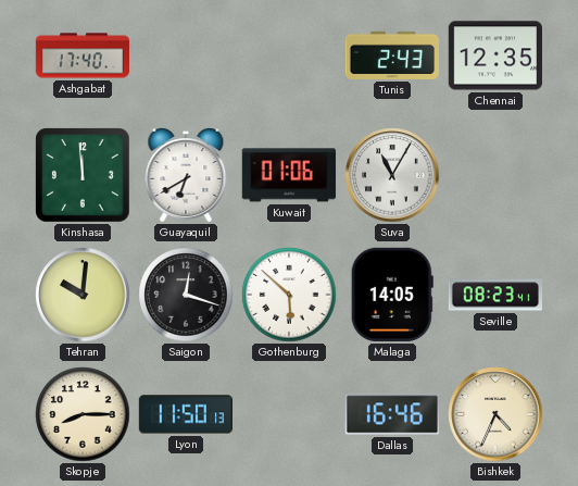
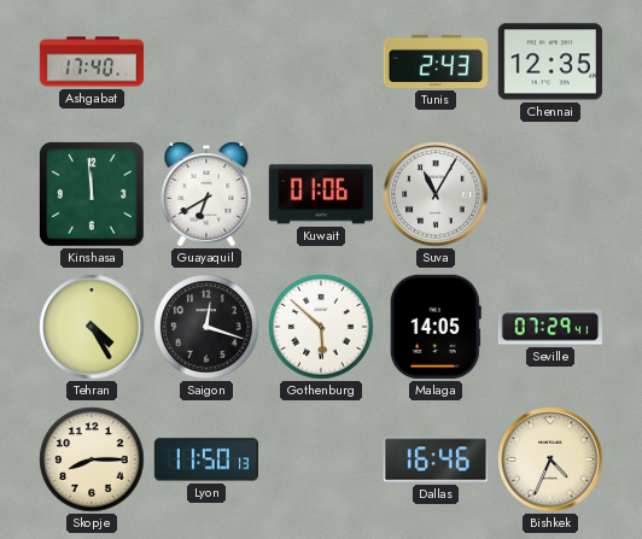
Tehran: 10:01 -> 4:25 (92, 327)
Seville: 08:23 -> 07:29 (549, 327)
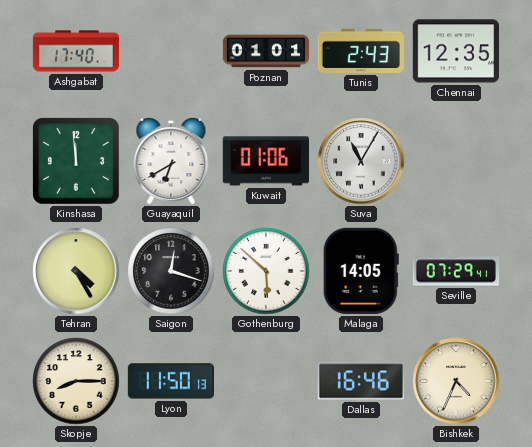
Poznan: none -> 01:01 (266, 51)
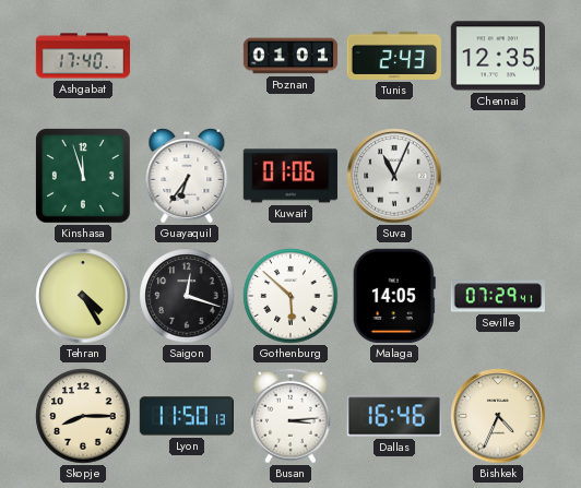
Kinshasa: 11:59 -> 11:57 (84, 177)
Guayaquil: 6:40 -> 6:36 (187, 176)
Suva: 11:05 -> 11:04 (394, 176)
Busan: none -> 3:14 (290, 416)
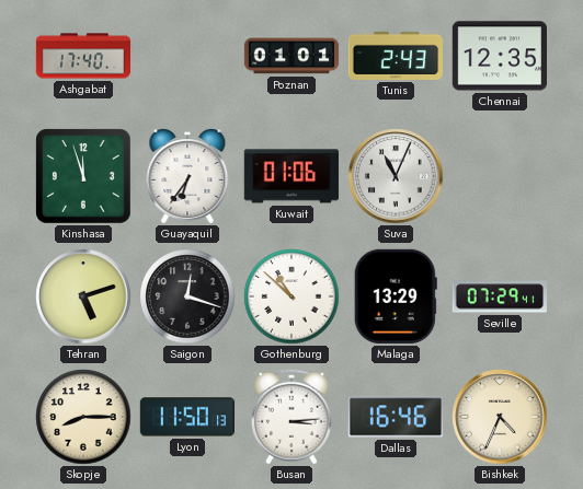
Tehran: 4:25 -> 5:12 (83, 296)
Gothenburg: 5:52 -> 10:52 (291, 296)
Malaga: 14:05 -> 13:29 (396, 296)
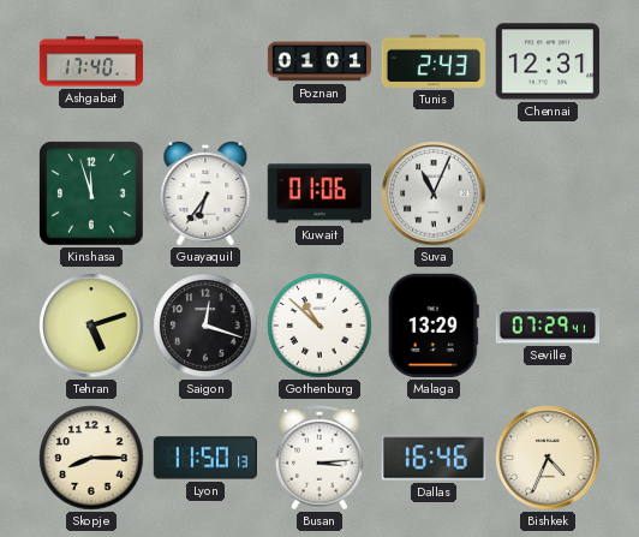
Chennai: 12:35 -> 12:31 (547, 61)
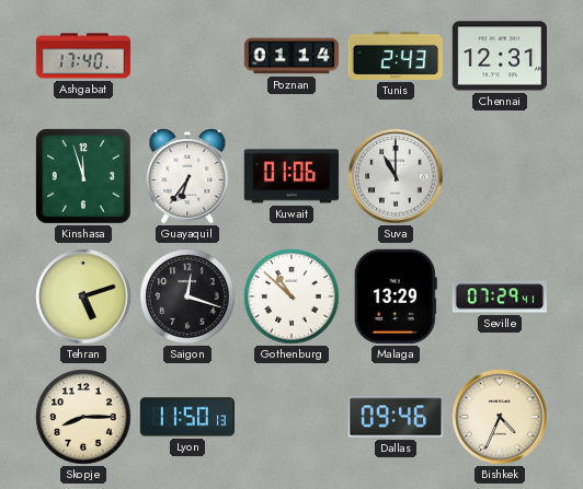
Poznan: 01:01 -> 01:14 (291, 56)
Suva: 11:04 -> 11:00 (396, 176)
Busan: 3:14 -> none (319, 458)
Dallas: 16:46 -> 09:46 (395, 417)
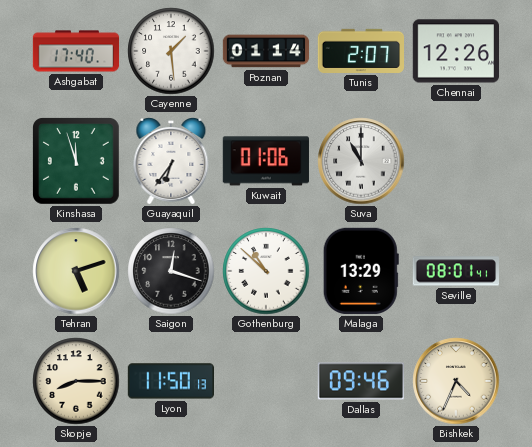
Cayenne: none -> 1:29 (171, 51)
Tunis: 2:43 -> 2:07 (360, 51)
Chennai: 12:31 -> 12:26 (455, 51)
Seville: 07:29 -> 08:01 (455, 271)
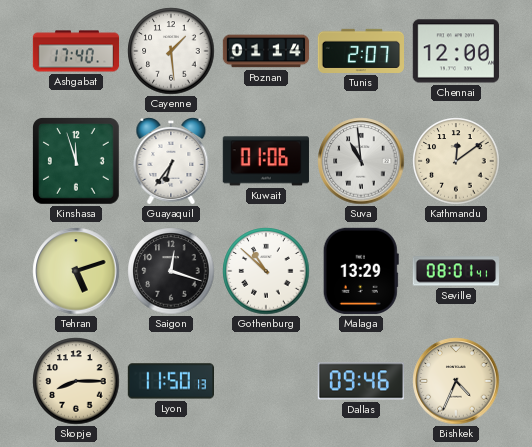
Chennai: 12:26 -> 12:00 (455, 51)
Suva: 11:00 -> 10:59 (361, 161)
Kathmandu: none -> 12:09 (456, 161)
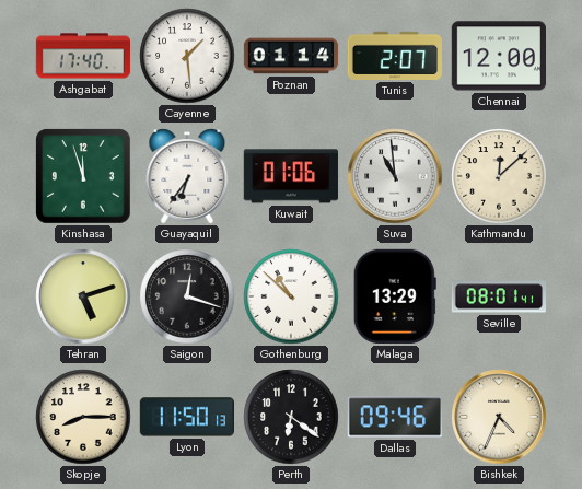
Kathmandu: 12:09 -> 12:08 (499, 176)
Perth: none -> 6:21 (291, 417)
